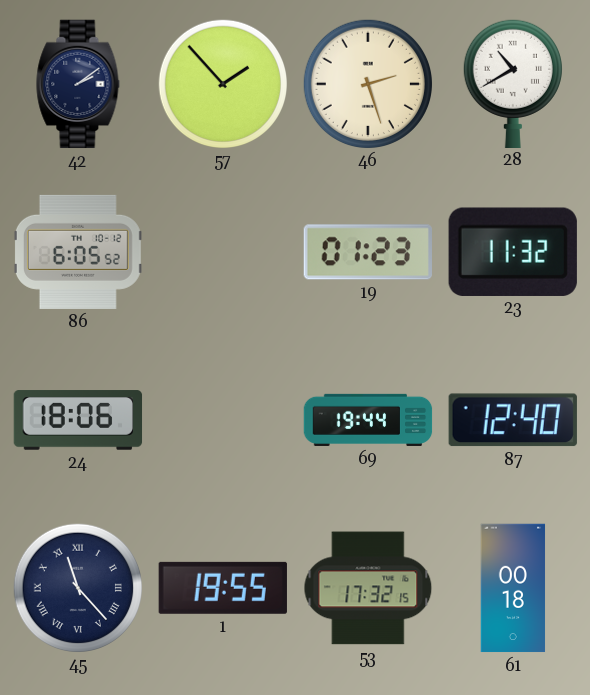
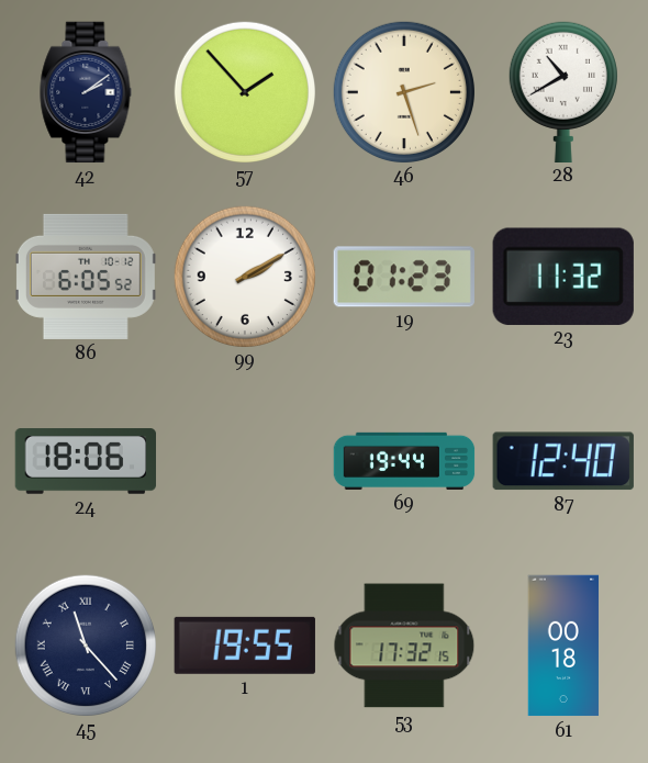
99: none -> 2:10 (244, 276)
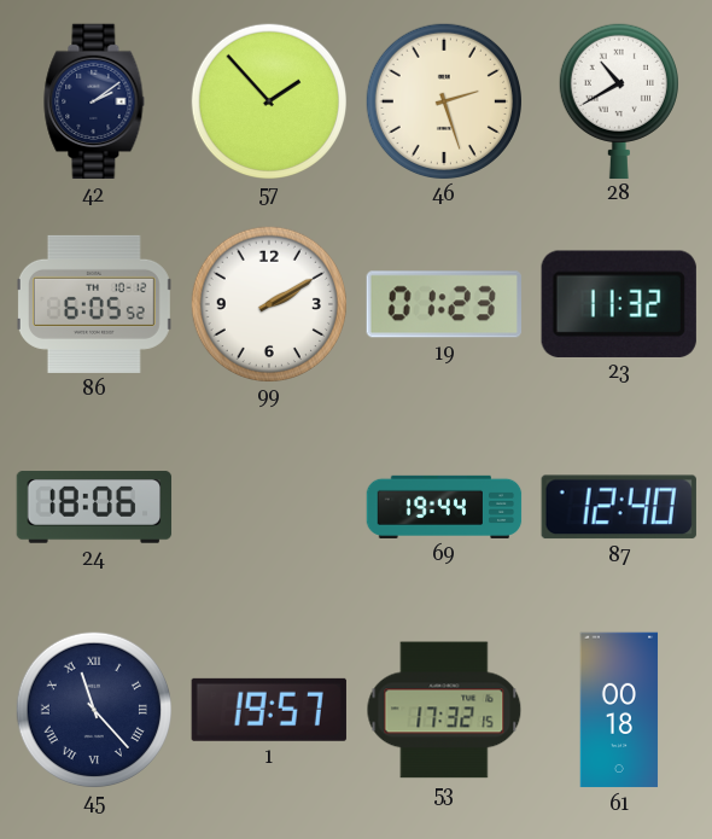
1: 19:55 -> 19:57 (269, 710)
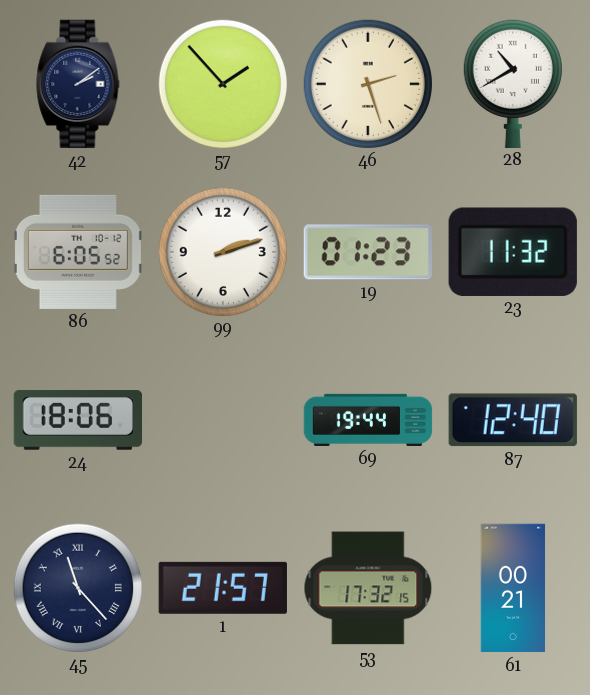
99: 2:10 -> 2:12 (222, 251)
1: 19:57 -> 21:57 (223, 588)
61: 00:18 -> 00:21 (513, 588)
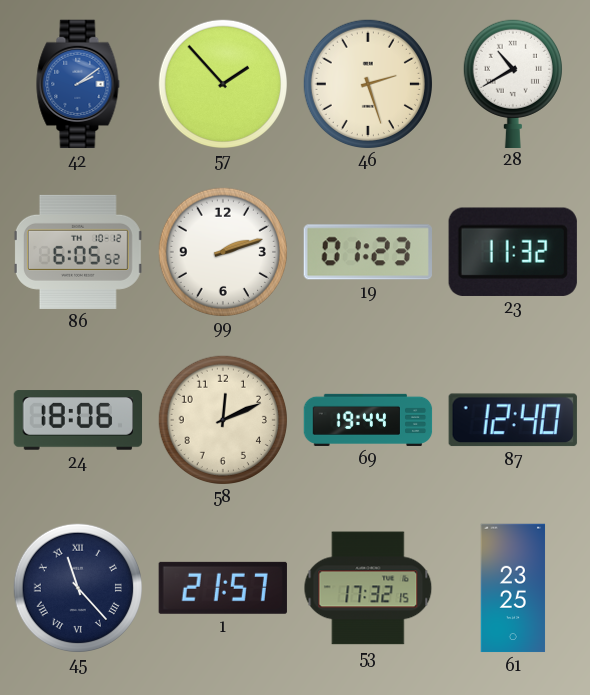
42 dial: navy -> blue (78, 84)
58: none -> 12:11 (222, 419)
61: 00:21 -> 23:25 (513, 588)
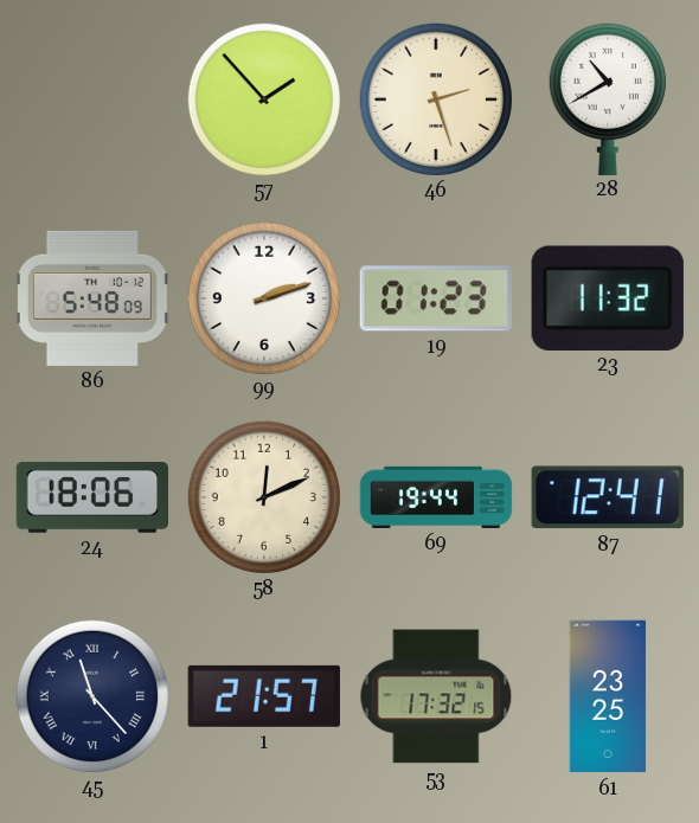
42: 2:09 -> none (78, 84)
86: 6:05 -> 5:48 (92, 298)
87: 12:40 -> 12:41 (608, 497)
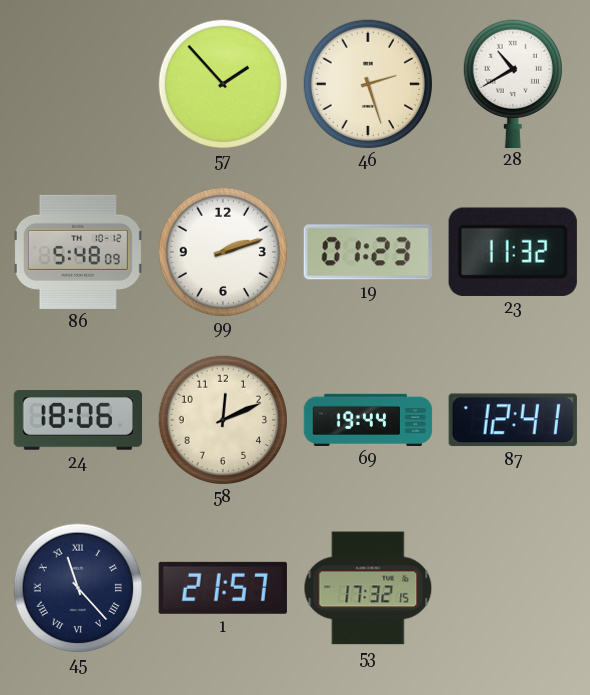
61: 23:25 -> none (608, 696)
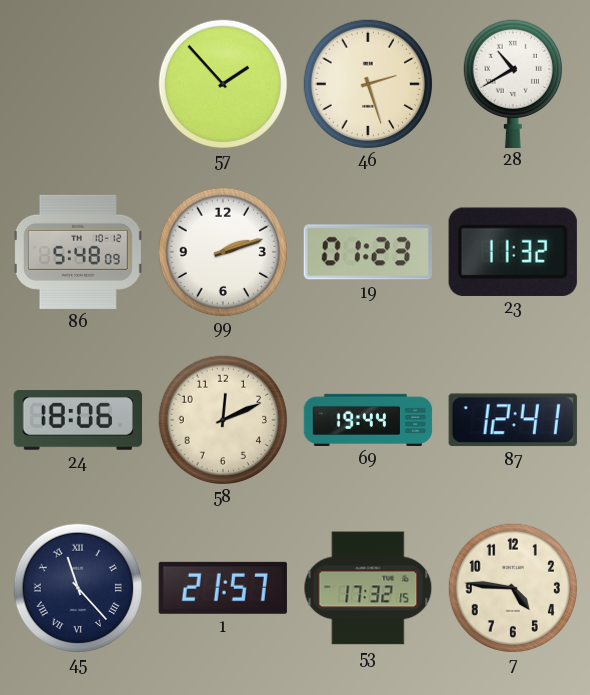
7: none -> 4:46 (512, 587)
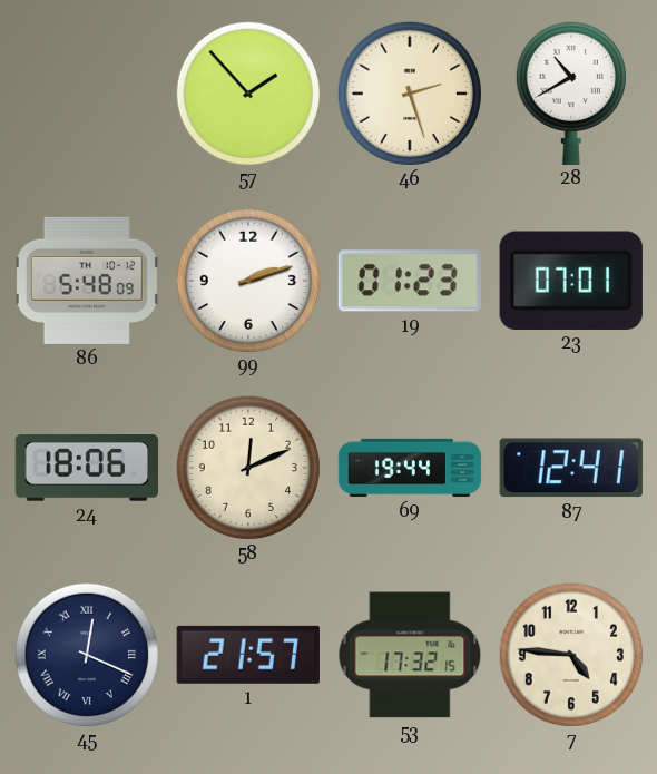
23: 11:32 -> 07:01 (571, 280)
45: 11:23 -> 12:19 (86, 654)
